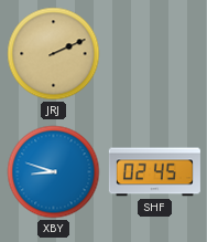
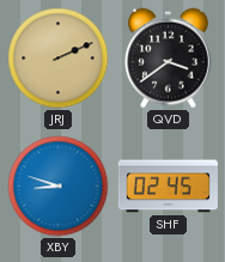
QVD: none -> 3:39 (169, 59)
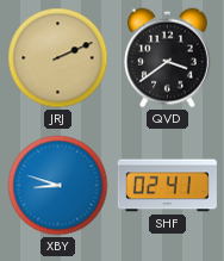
SHF: 02:45 -> 02:41 (167, 186)
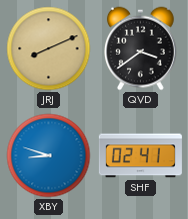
JRJ: 2:11 -> 8:11 (49, 49)
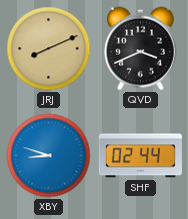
QVD: 3:39 -> 3:41 (141, 49)
SHF: 02:41 -> 02:44 (140, 156)
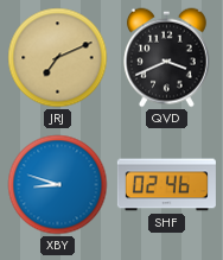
JRJ: 8:11 -> 7:11 (58, 58)
SHF: 02:44 -> 02:46 (166, 185)
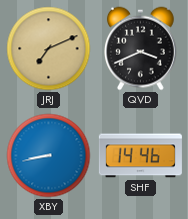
XBY: 8:48 -> 8:43 (49, 156)
SHF: 02:46 -> 14:46 (140, 156)
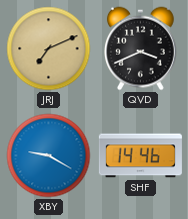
XBY: 8:43 -> 9:20 (49, 156)
